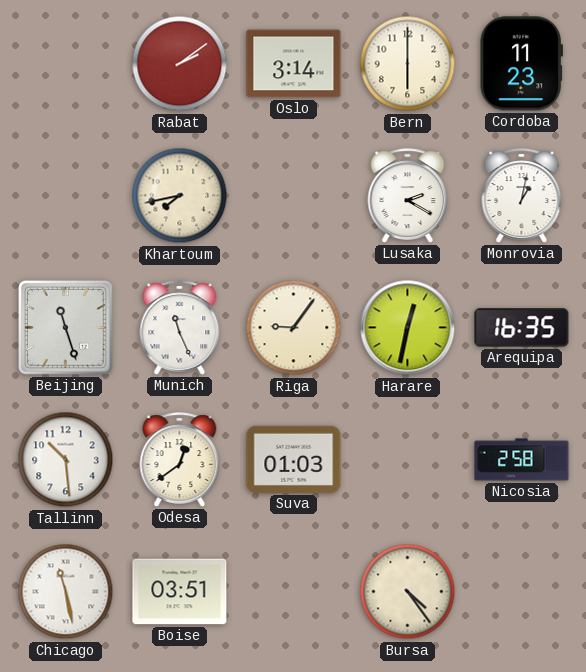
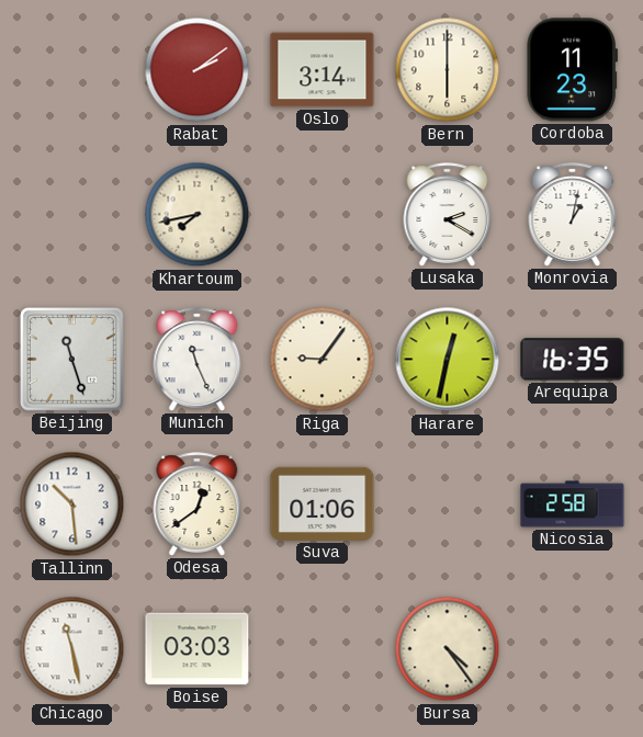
Suva: 01:03 -> 01:06 (323, 503)
Boise: 03:51 -> 03:03 (198, 649)
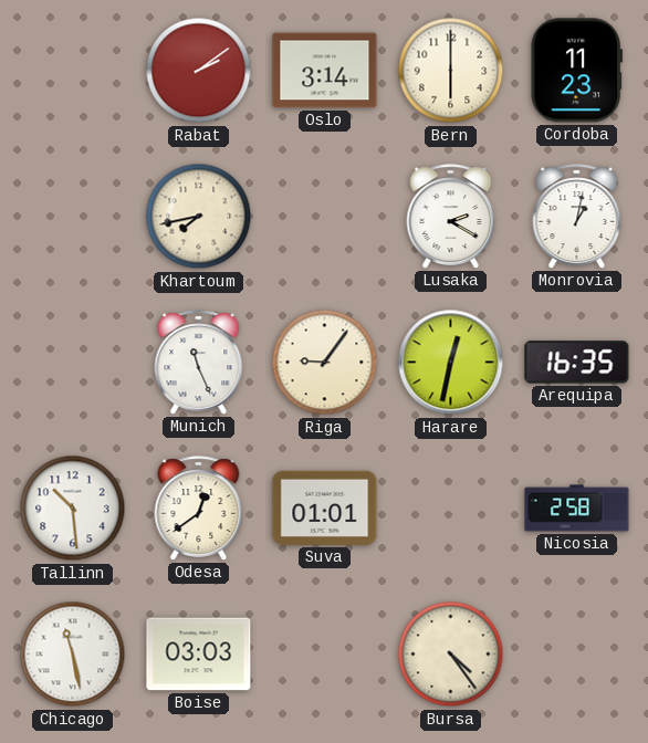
Beijing: 11:27 -> none (71, 359)
Suva: 01:06 -> 01:01 (325, 507)
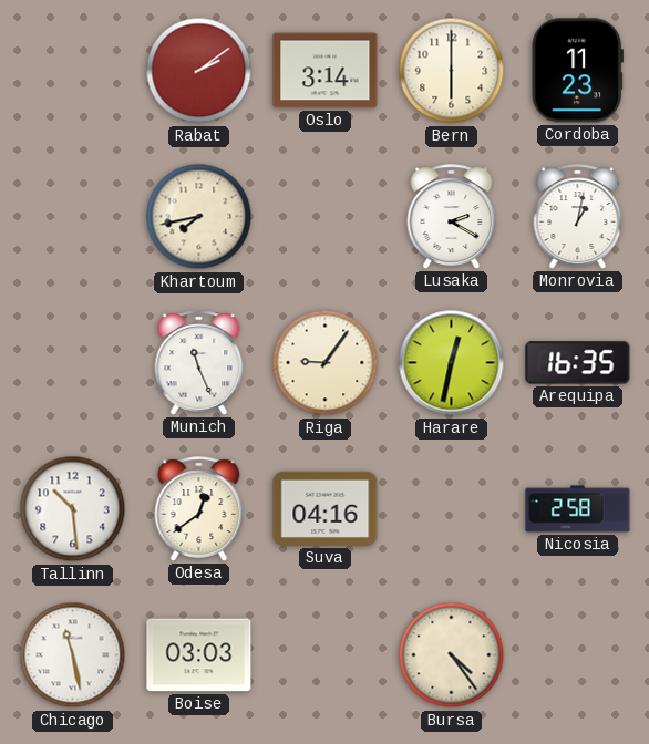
Suva: 01:01 -> 04:16 (326, 508)
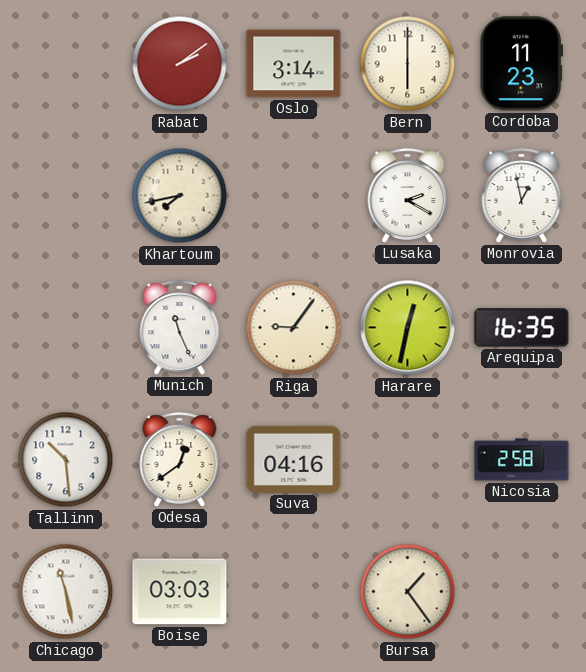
Monrovia: 1:02 -> 12:58 (522, 196)
Bursa: 4:24 -> 1:24 (408, 592)
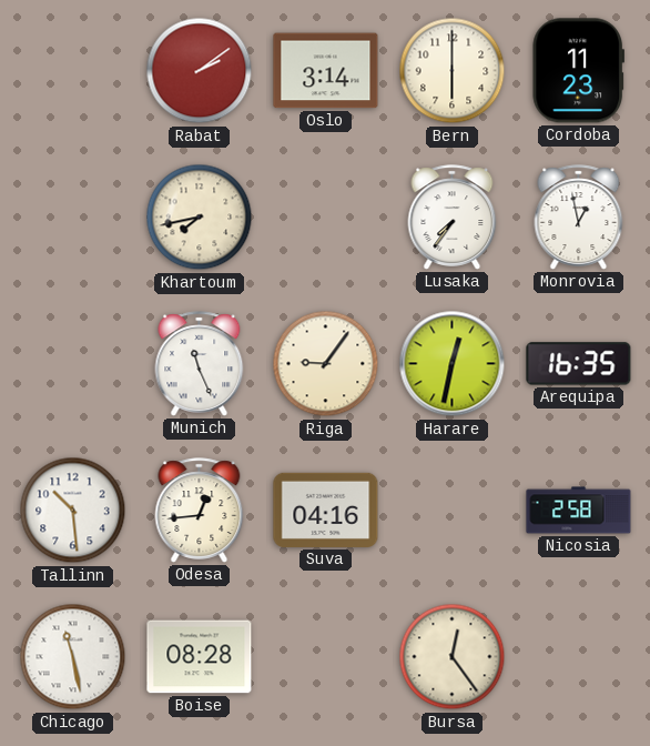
Lusaka: 2:20 -> 7:36 (453, 218)
Odesa: 12:39 -> 12:44 (200, 511)
Boise: 03:03 -> 08:28 (200, 657)
Bursa: 1:24 -> 12:24 (453, 657)
